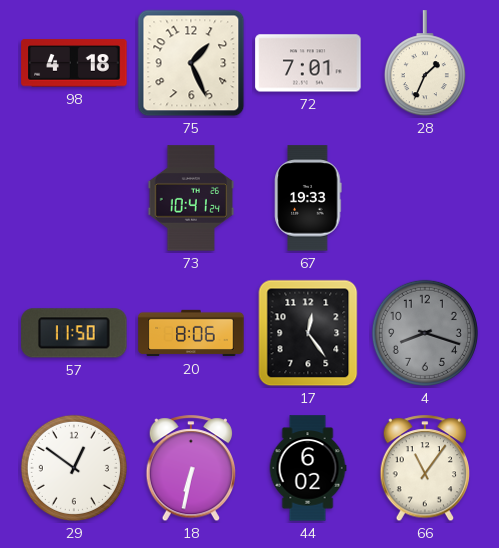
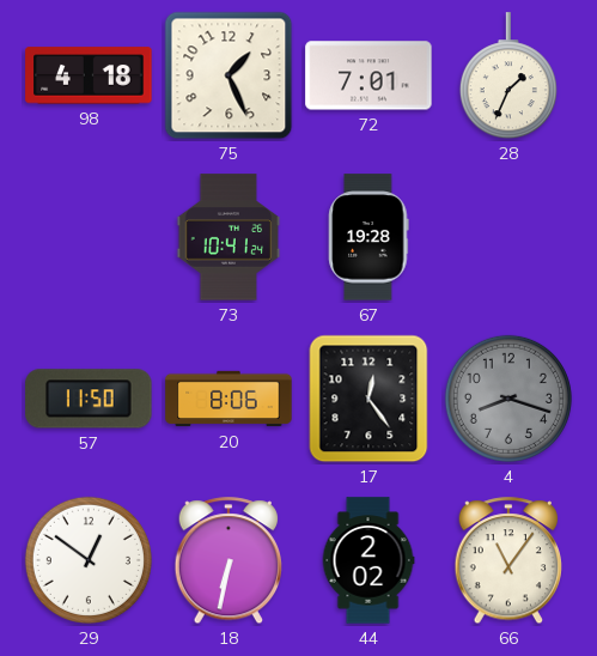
67: 19:33 -> 19:28 (368, 237)
44: 6:02 -> 2:02 (368, 560)
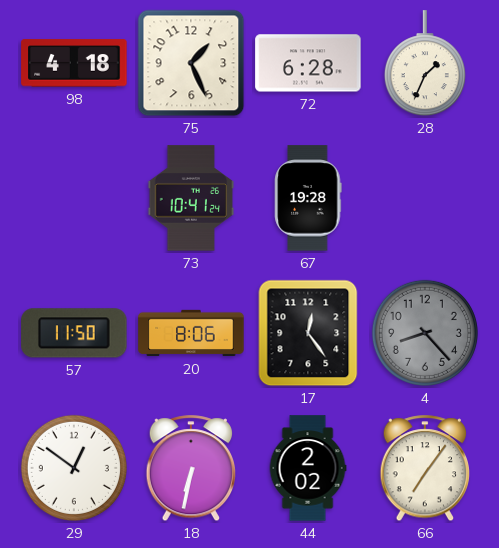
72: 7:01 -> 6:28 (308, 63)
4: 8:18 -> 8:23 (425, 333)
66: 11:06 -> 7:06 (424, 469)
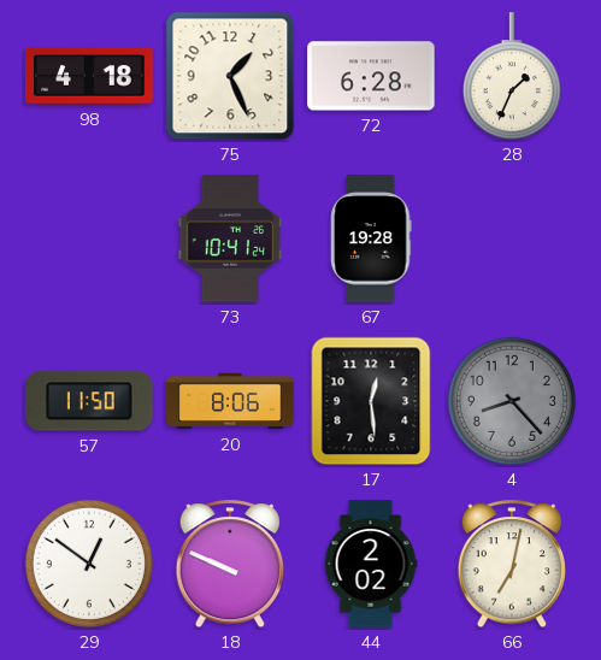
17: 12:24 -> 12:29 (371, 401)
18: 6:32 -> 9:49 (229, 565)
66: 7:06 -> 7:02 (511, 565)
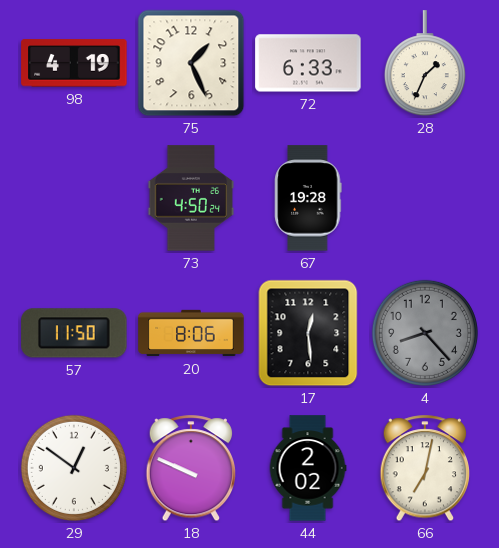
98: 4:18 -> 4:19 (74, 63)
72: 6:28 -> 6:33 (308, 63)
73: 10:41 -> 4:50 (191, 198)
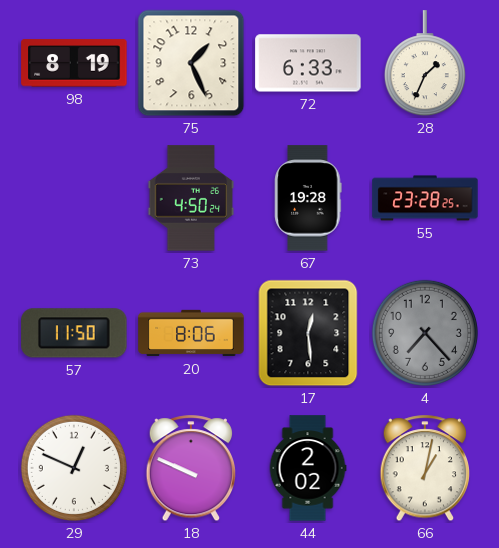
98: 4:19 -> 8:19 (74, 63)
55: none -> 23:28 (425, 198)
4: 8:23 -> 7:23 (425, 333)
29: 12:51 -> 12:49 (74, 468)
66: 7:02 -> 1:02 (424, 469)
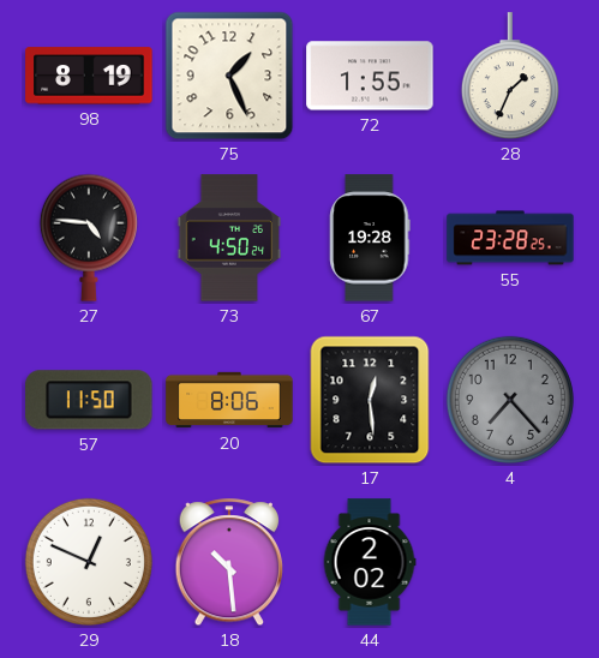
72: 6:33 -> 1:55 (370, 76)
27: none -> 4:46 (89, 238)
18: 9:49 -> 10:29 (228, 563)
66: 1:02 -> none (424, 469)
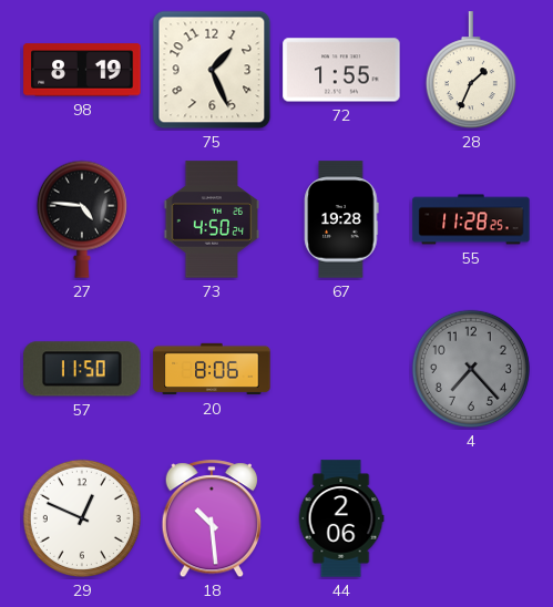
55: 23:28 -> 11:28 (471, 219)
17: 12:29 -> none (370, 400)
44: 2:02 -> 2:06 (341, 518)
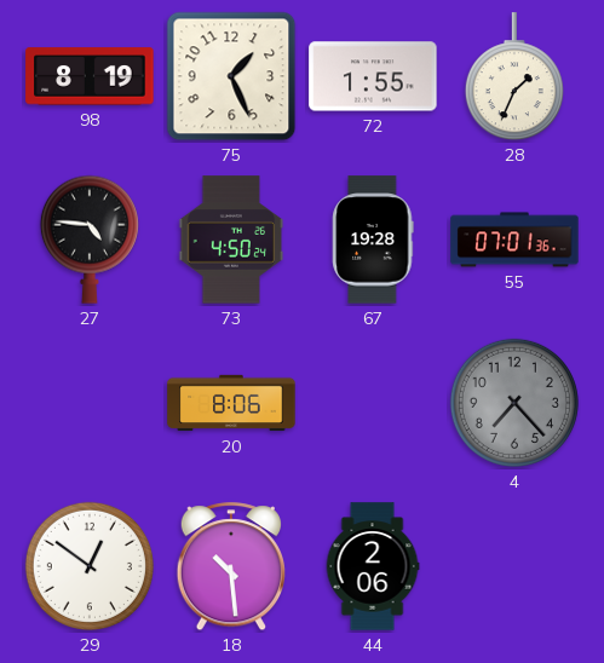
55: 11:28 -> 07:01 (514, 240)
57: 11:50 -> none (82, 369)
29: 12:49 -> 12:51 (90, 566)
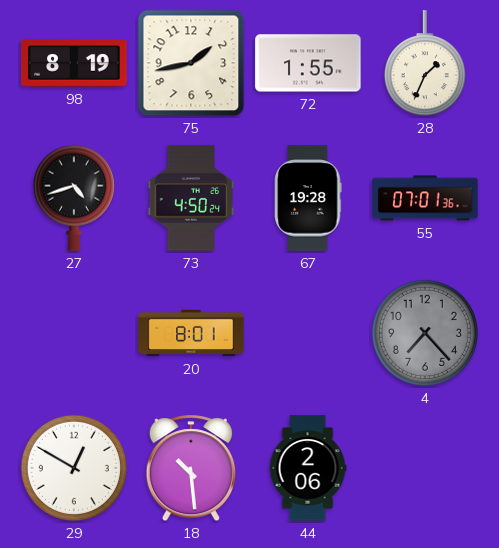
75: 1:26 -> 1:43 (191, 63)
27: 4:46 -> 4:42 (74, 198)
20: 8:06 -> 8:01 (191, 333)
29: 12:51 -> 12:50 (74, 468)
